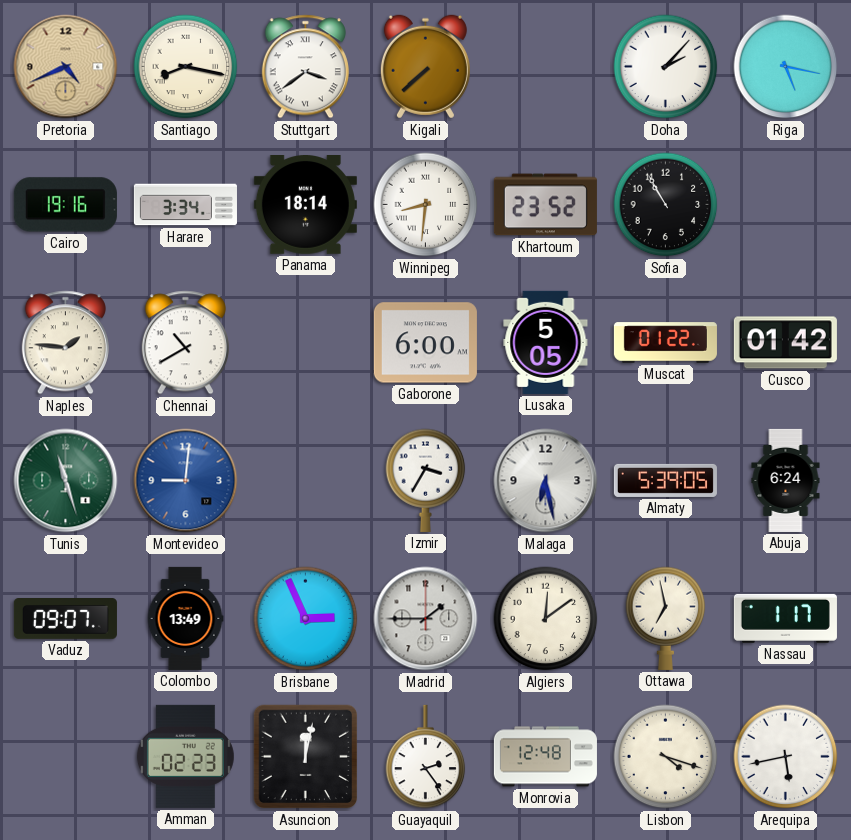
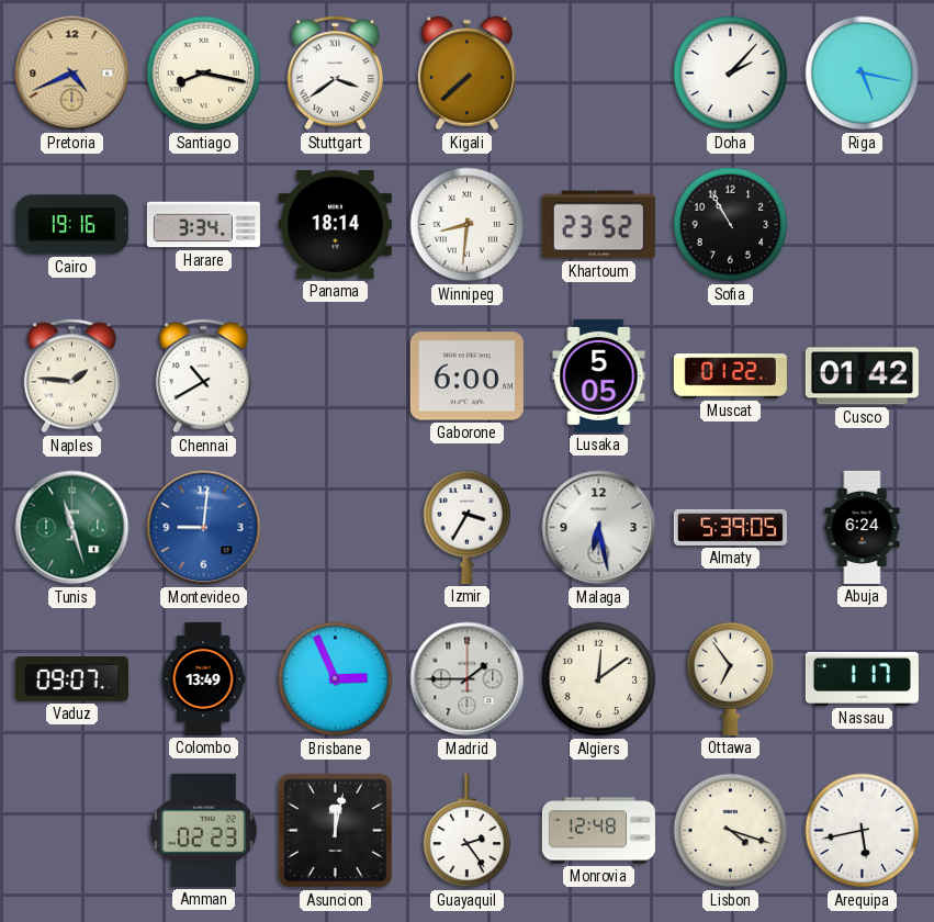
Ottawa: 6:58 -> 6:54 (731, 678)
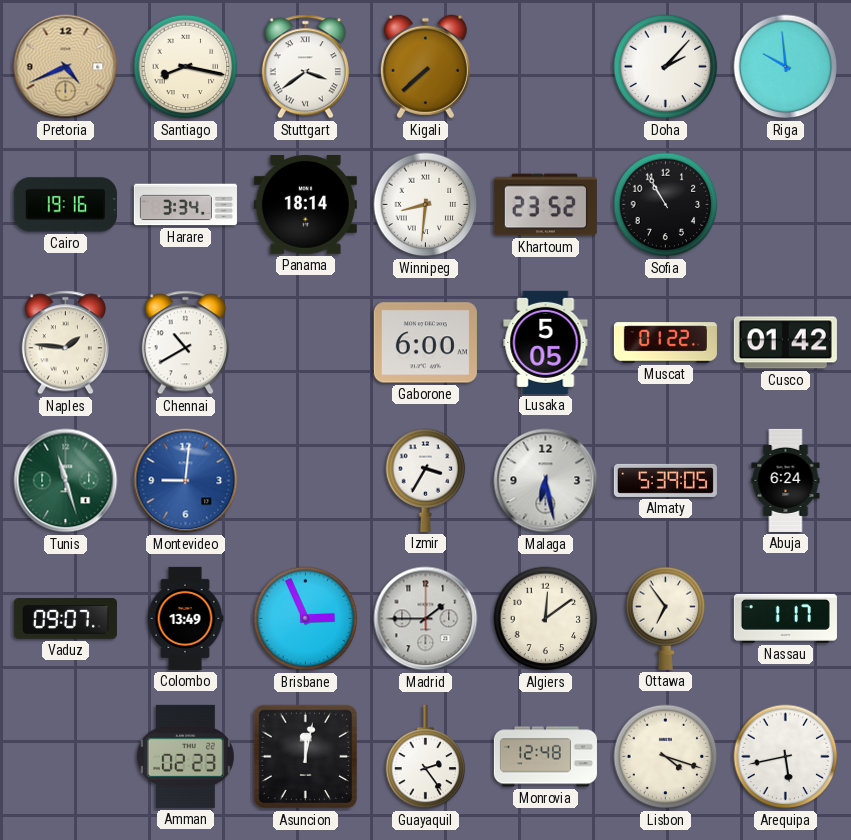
Riga: 5:17 -> 9:59 (786, 67)
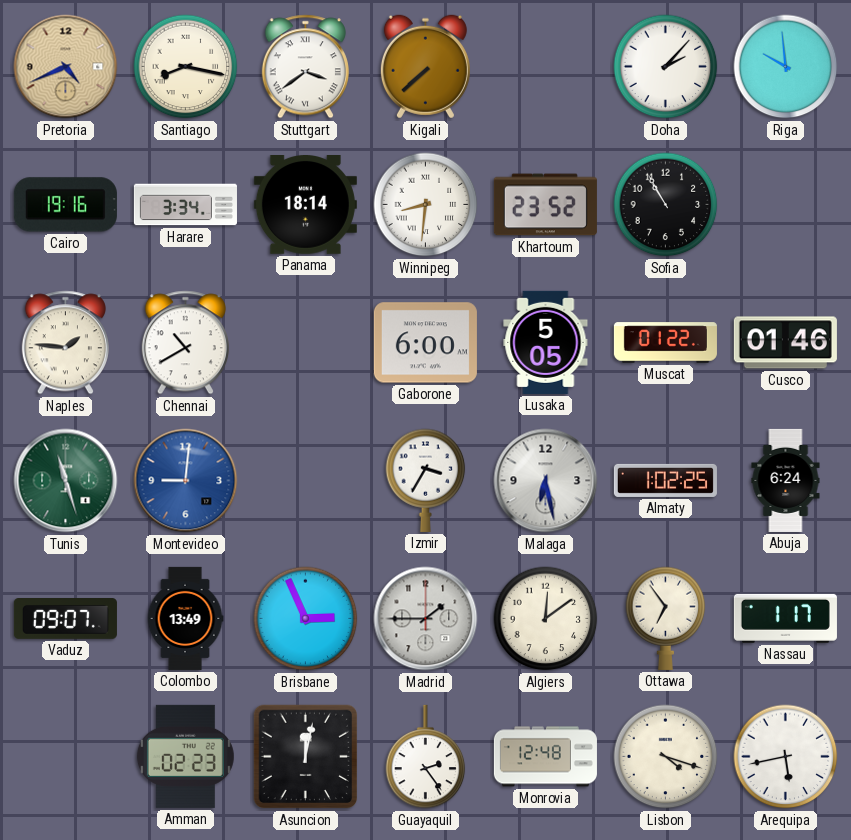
Cusco: 01:42 -> 01:46 (785, 343)
Almaty: 5:39 -> 1:02 (665, 480)
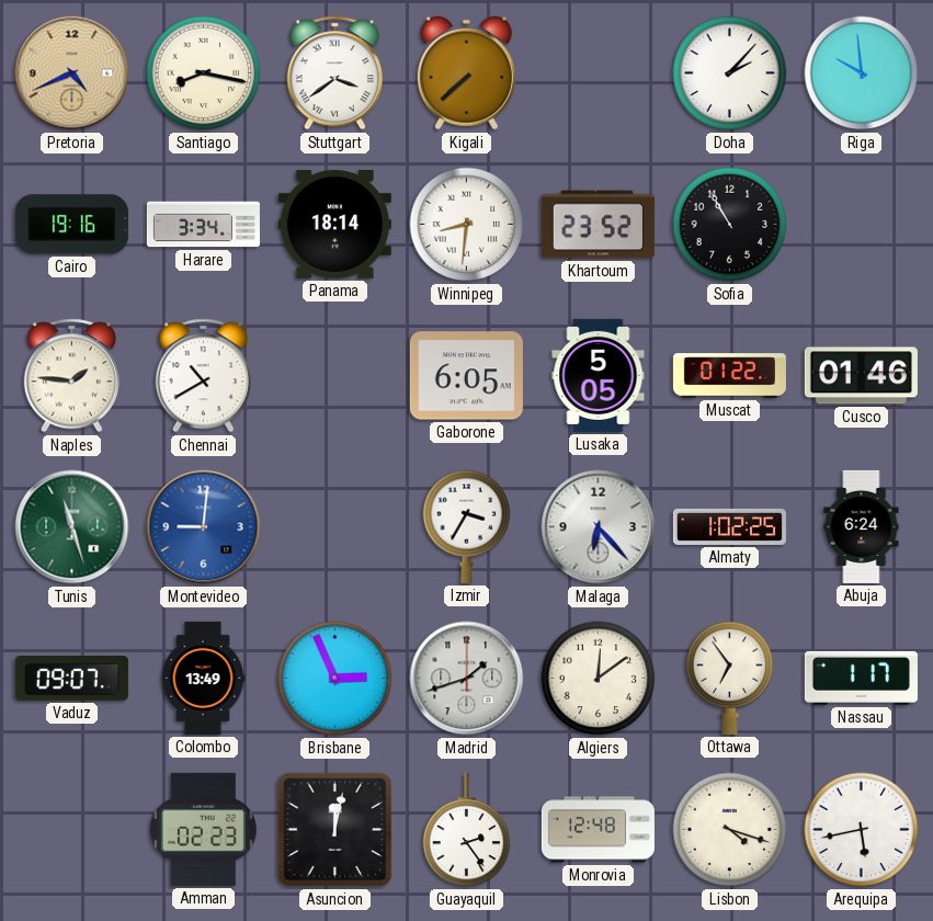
Gaborone: 6:00 -> 6:05 (466, 376)
Malaga: 6:28 -> 6:23 (599, 527)
Madrid: 1:45 -> 1:42 (467, 679)
